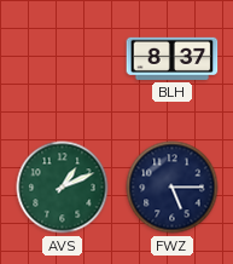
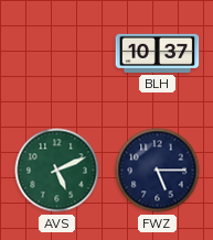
BLH: 8:37 -> 10:37 (158, 53)
AVS: 1:11 -> 5:11 (57, 171)
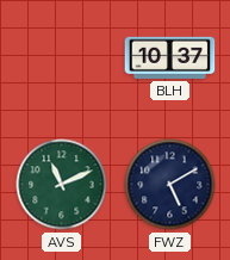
AVS: 5:11 -> 11:11 (62, 185)
FWZ: 5:15 -> 5:10 (170, 185)
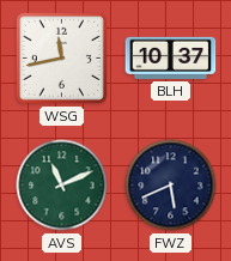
WSG: none -> 11:43 (61, 57)
FWZ: 5:10 -> 5:41 (171, 186)
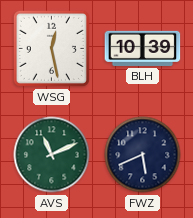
WSG: 11:43 -> 12:28 (51, 48)
BLH: 10:37 -> 10:39 (143, 48)
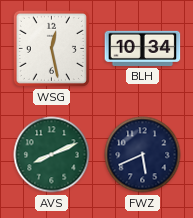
BLH: 10:39 -> 10:34 (143, 48)
AVS: 11:11 -> 8:11 (52, 155)
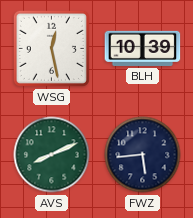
BLH: 10:34 -> 10:39 (143, 48)
FWZ: 5:41 -> 5:44 (143, 155)
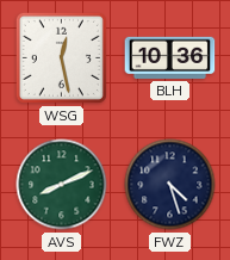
BLH: 10:39 -> 10:36 (170, 57)
FWZ: 5:44 -> 4:27 (170, 185)
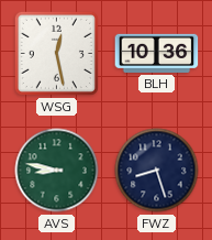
AVS: 8:11 -> 8:47 (57, 171)
FWZ: 4:27 -> 8:27 (157, 171)
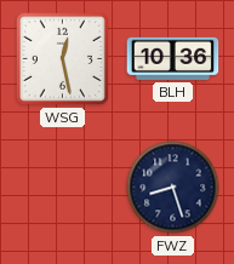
AVS: 8:47 -> none (57, 171)
